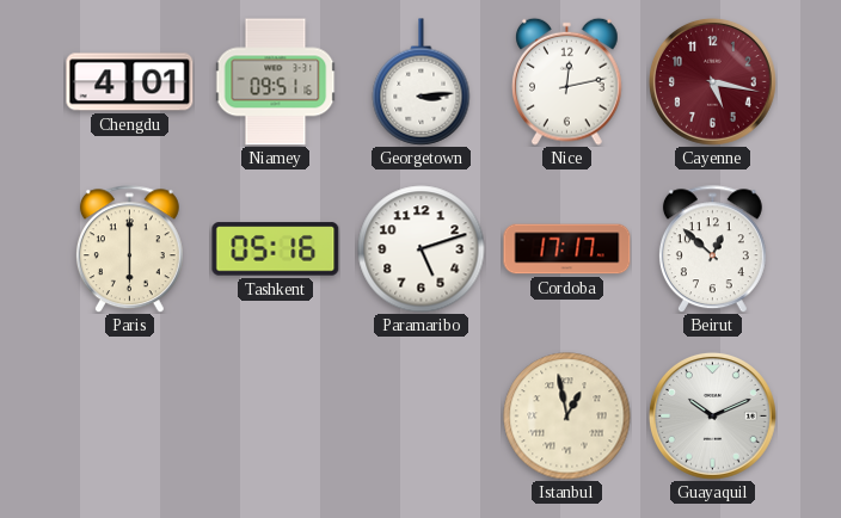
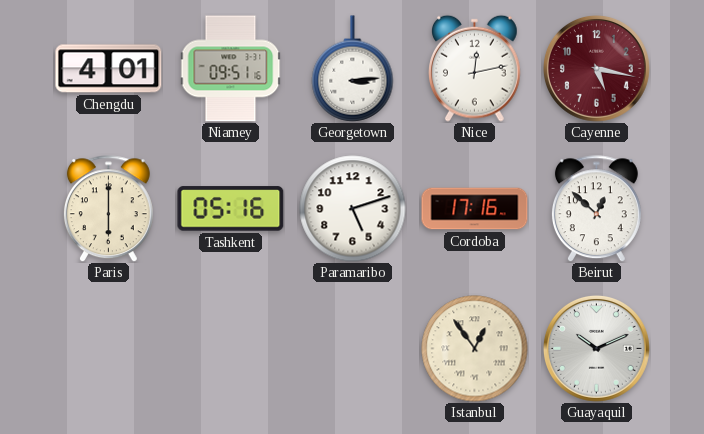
Cordoba: 17:17 -> 17:16 (475, 209)
Istanbul: 12:58 -> 12:54 (475, 349)
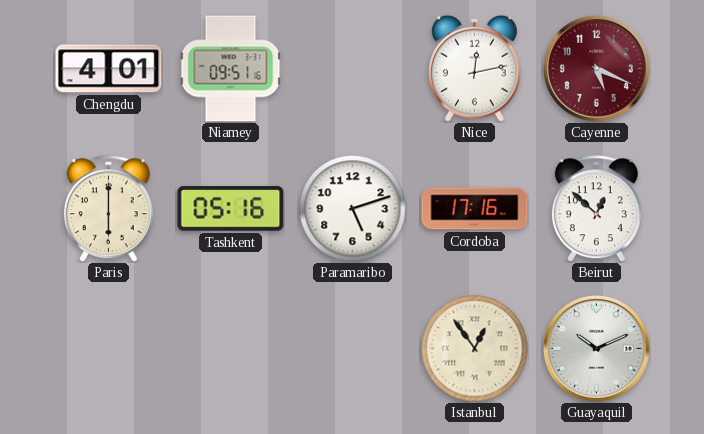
Georgetown: 3:14 -> none (353, 69)
Cayenne: 5:17 -> 5:19 (596, 68)
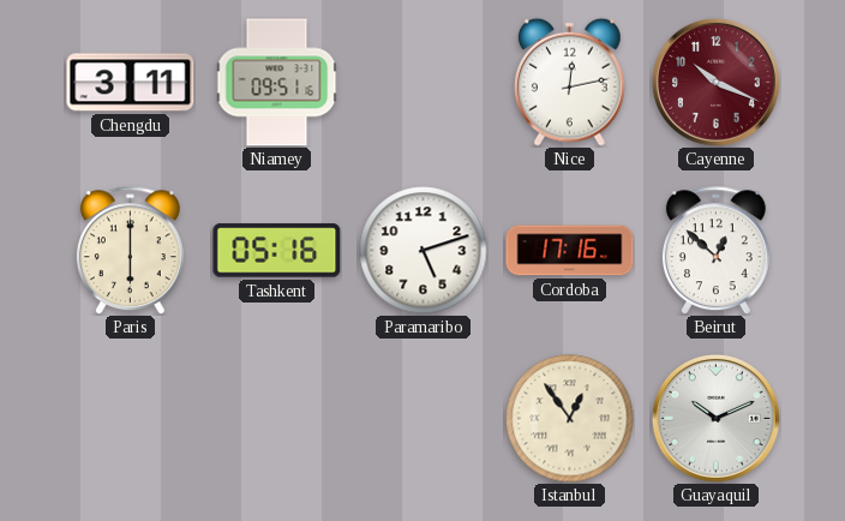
Chengdu: 4:01 -> 3:11 (131, 83)
Cayenne: 5:19 -> 10:19 (715, 82)
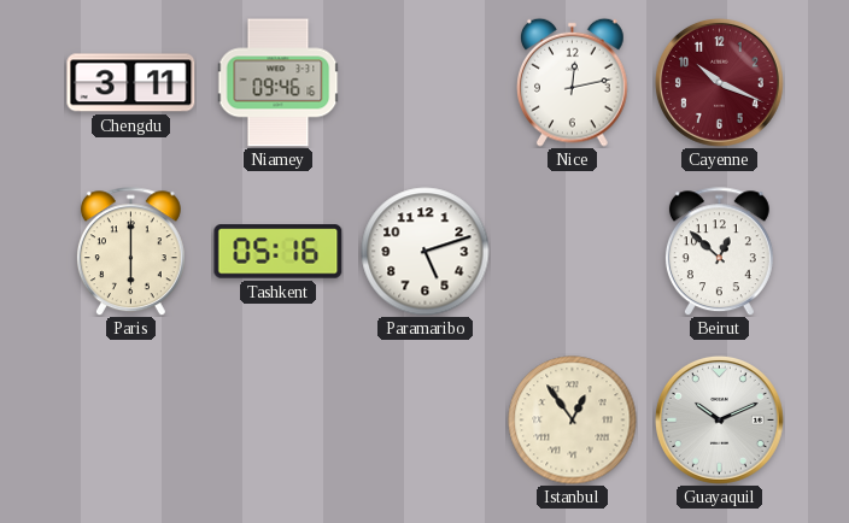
Niamey: 09:51 -> 09:46 (279, 83)
Cordoba: 17:16 -> none (570, 251)
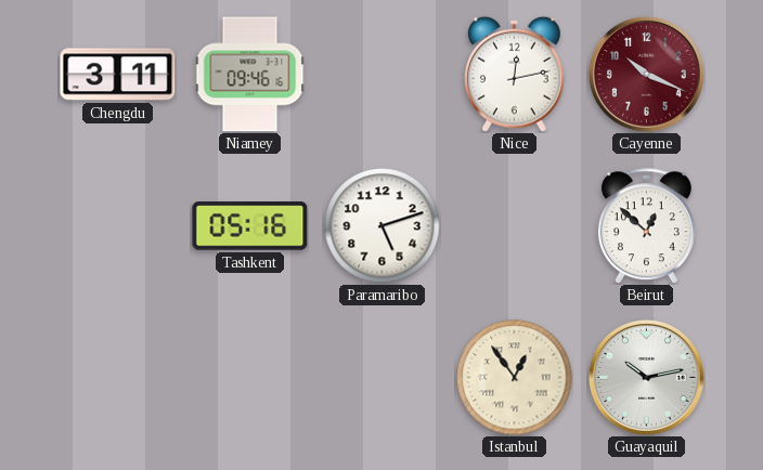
Paris: 6:00 -> none (130, 252)
Guayaquil: 10:11 -> 10:13 (646, 377)
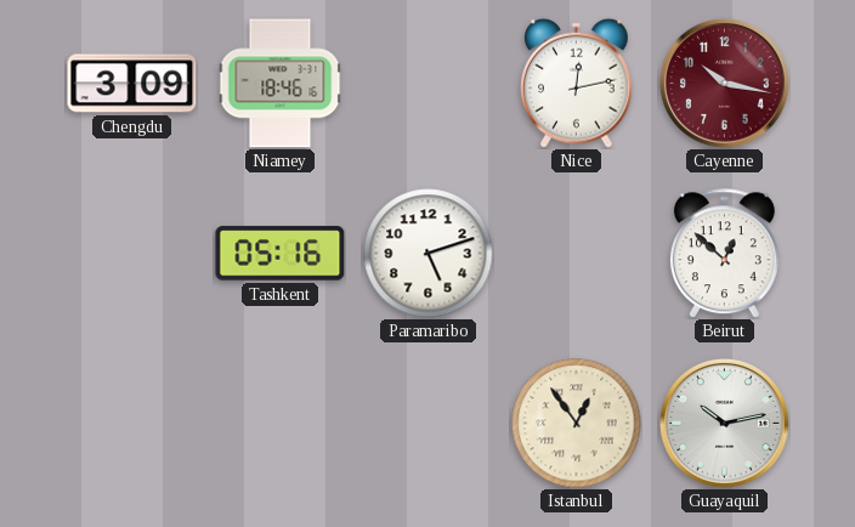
Chengdu: 3:11 -> 3:09 (132, 84)
Niamey: 09:46 -> 18:46 (281, 84)
Cayenne: 10:19 -> 10:17 (724, 83)
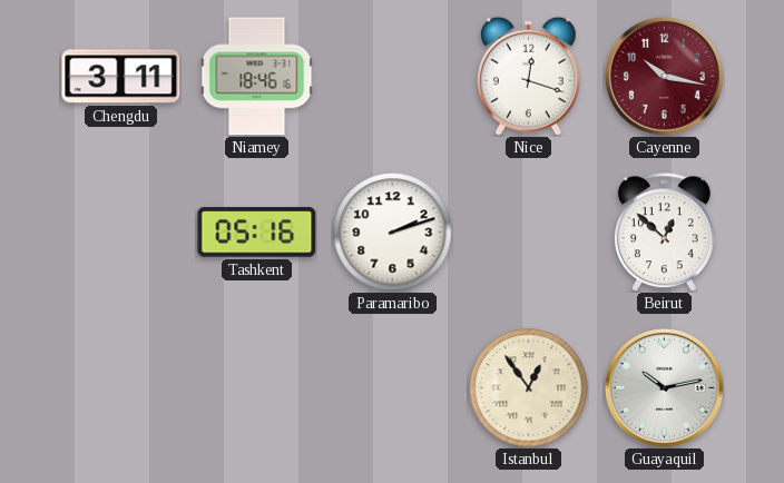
Chengdu: 3:09 -> 3:11 (121, 77)
Nice: 12:13 -> 12:18 (529, 76)
Paramaribo: 5:12 -> 2:12 (393, 233)
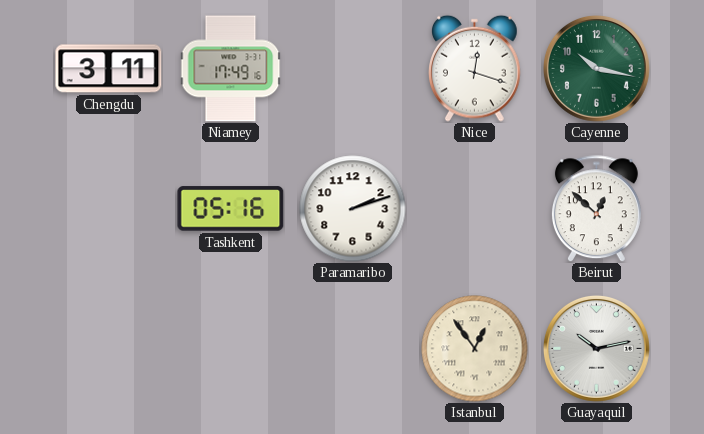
Niamey: 18:46 -> 17:49 (231, 69)
Cayenne dial: burgundy -> green (596, 68)
